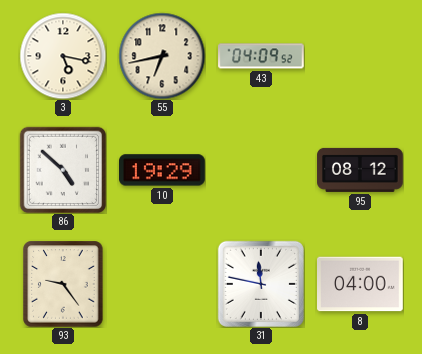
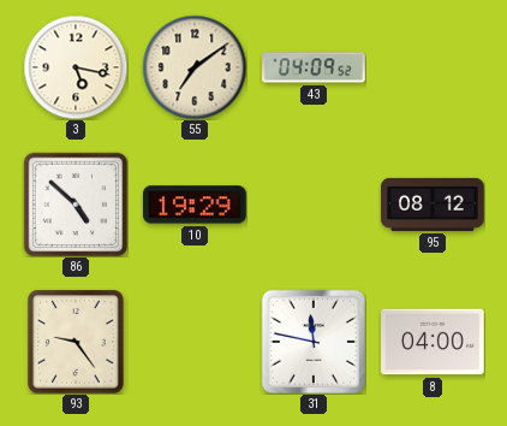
55: 6:43 -> 7:09 (195, 67)
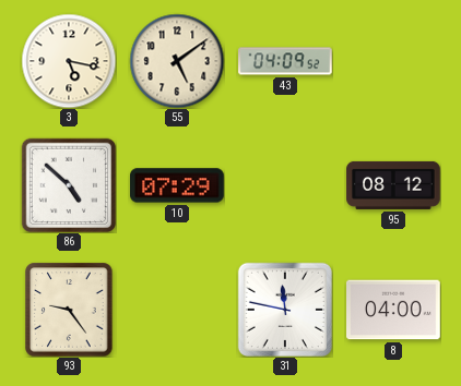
55: 7:09 -> 5:09 (177, 61)
10: 19:29 -> 07:29 (178, 185)
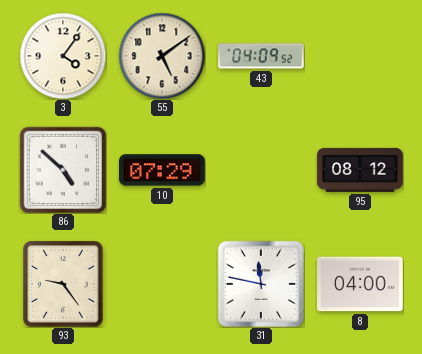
3: 5:17 -> 4:06 (63, 56)
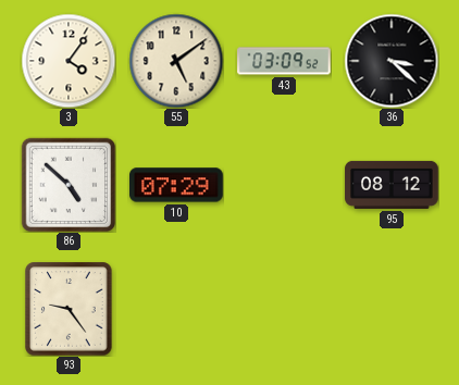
43: 04:09 -> 03:09 (284, 61)
36: none -> 3:22 (392, 61)
31: 11:47 -> none (261, 284)
8: 04:00 -> none (361, 284)
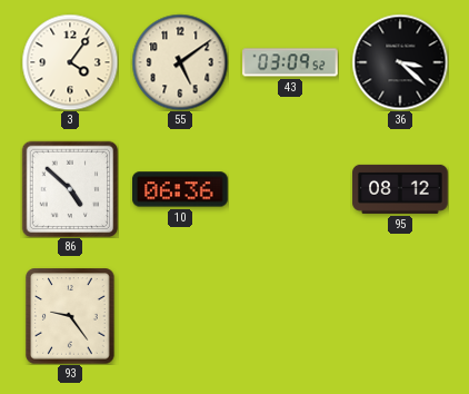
10: 07:29 -> 06:36 (181, 189)
